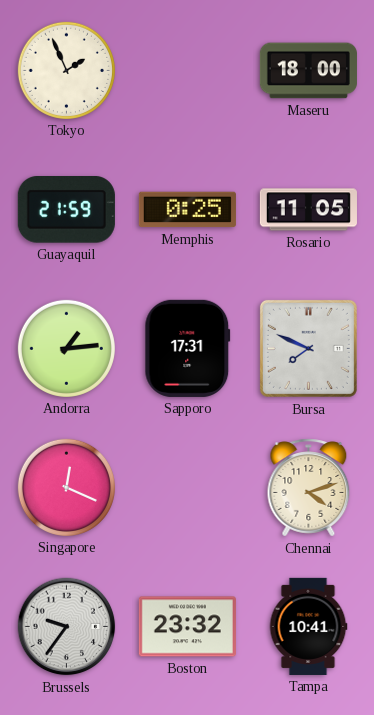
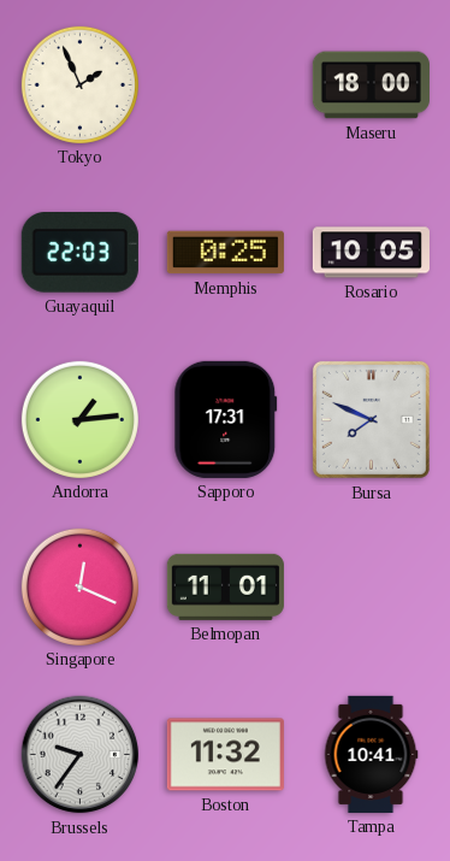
Guayaquil: 21:59 -> 22:03 (79, 253)
Rosario: 11:05 -> 10:05 (371, 253)
Belmopan: none -> 11:01 (225, 586)
Chennai: 4:12 -> none (309, 488)
Boston: 23:32 -> 11:32 (225, 755)
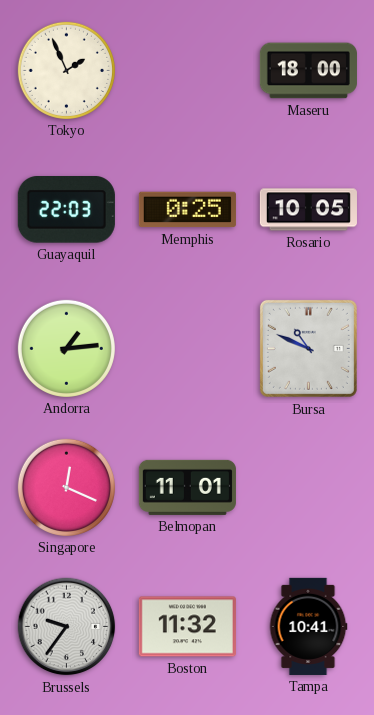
Sapporo: 17:31 -> none (226, 419)
Bursa: 7:49 -> 10:49 (308, 348)
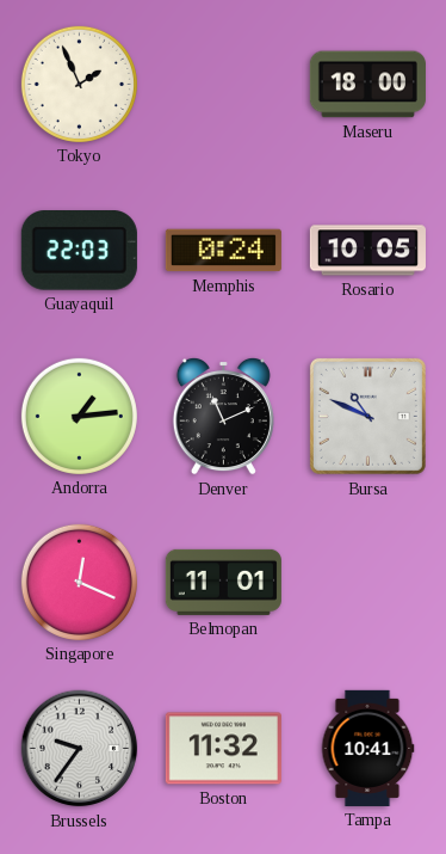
Memphis: 0:25 -> 0:24 (223, 251)
Denver: none -> 11:11 (223, 416)
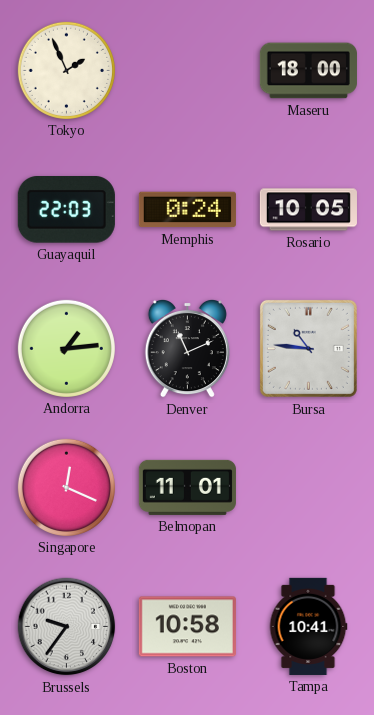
Bursa: 10:49 -> 10:46 (308, 348)
Boston: 11:32 -> 10:58 (187, 627)
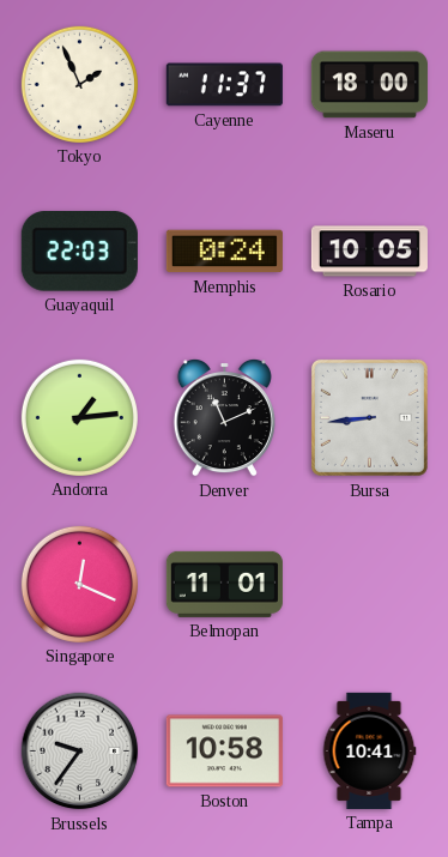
Cayenne: none -> 11:37 (224, 85)
Bursa: 10:46 -> 8:44 (369, 417)
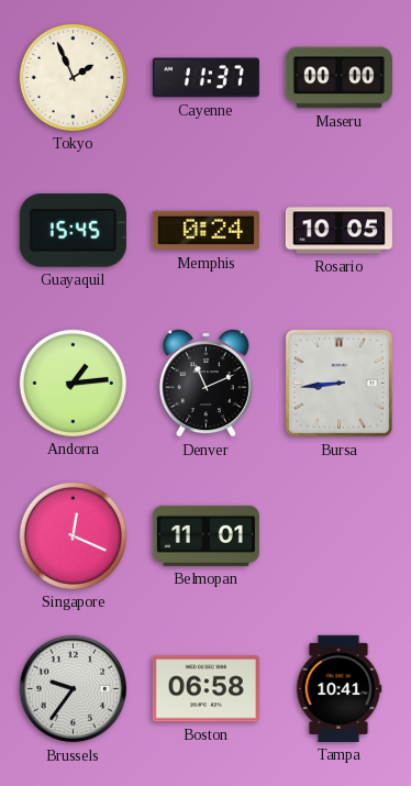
Maseru: 18:00 -> 00:00 (338, 78)
Guayaquil: 22:03 -> 15:45 (73, 231)
Boston: 10:58 -> 06:58 (205, 689)
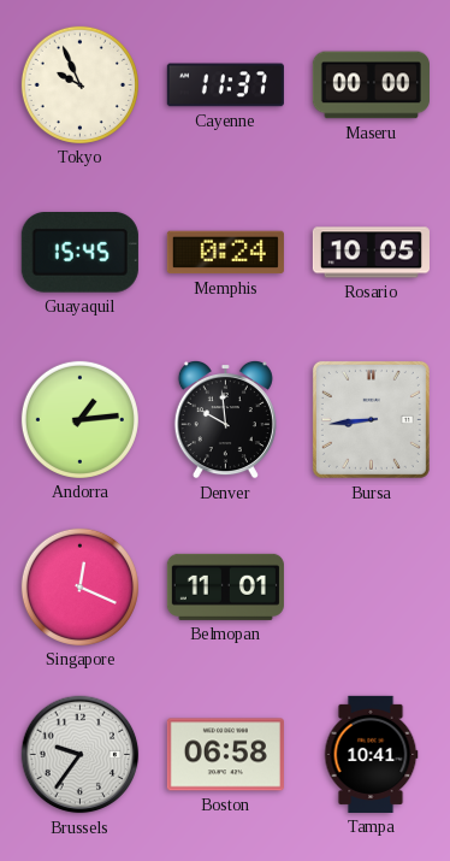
Tokyo: 1:56 -> 9:56 (79, 84)
Denver: 11:11 -> 9:59 (225, 419)
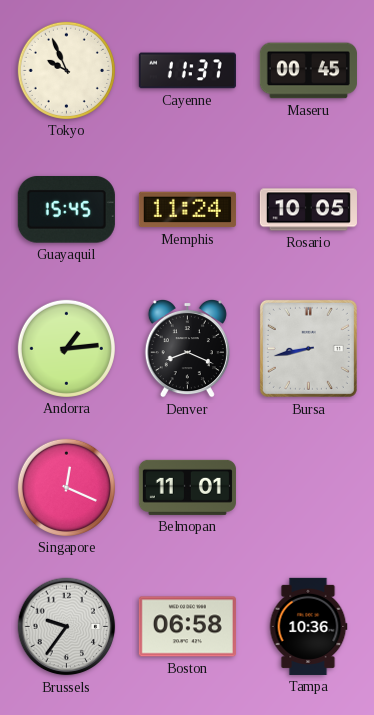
Maseru: 00:00 -> 00:45 (308, 71)
Memphis: 0:24 -> 11:24 (187, 210)
Denver: 9:59 -> 8:19 (187, 348)
Bursa: 8:44 -> 8:43 (308, 348)
Tampa: 10:41 -> 10:36 (308, 626)
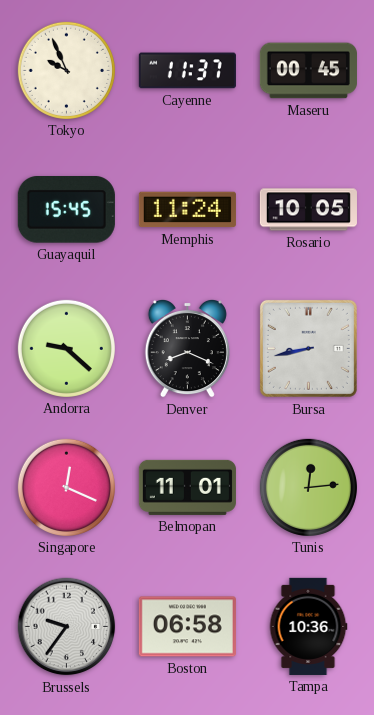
Andorra: 1:14 -> 9:22 (66, 348)
Tunis: none -> 12:14 (308, 487)
